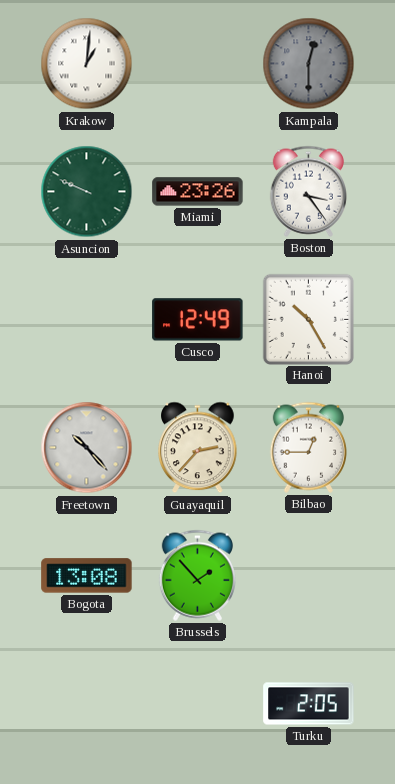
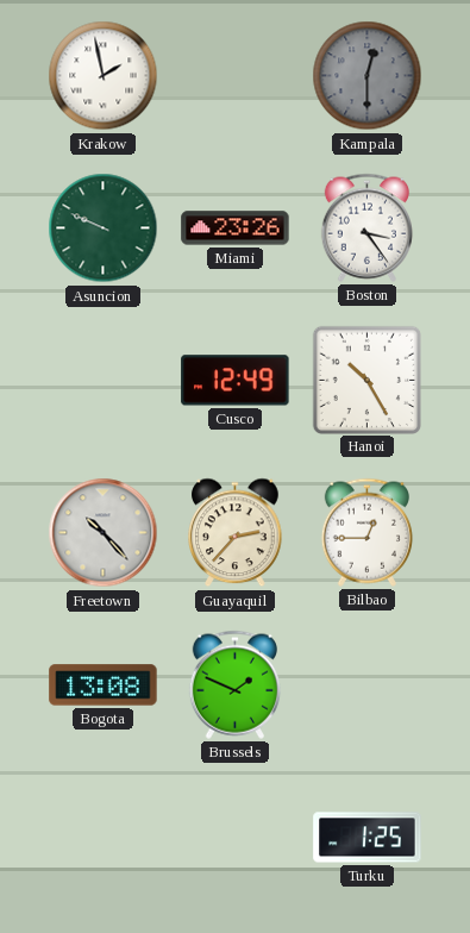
Krakow: 1:01 -> 1:58 (104, 76)
Brussels: 1:53 -> 1:49 (234, 684)
Turku: 2:05 -> 1:25 (368, 838)
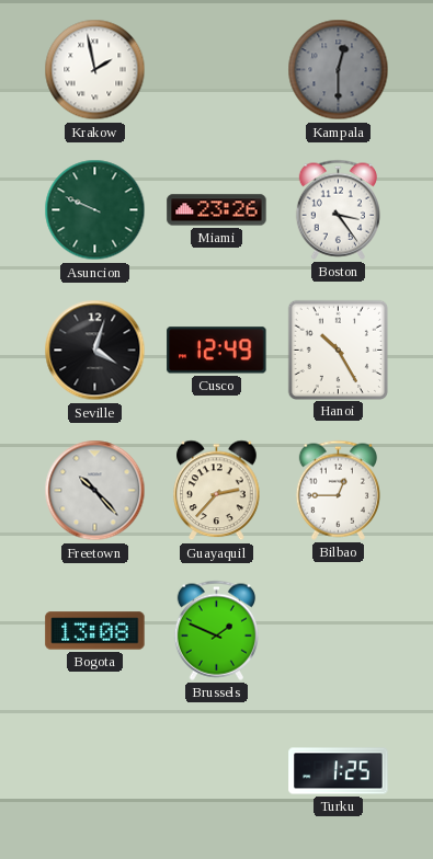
Seville: none -> 4:03 (95, 351)
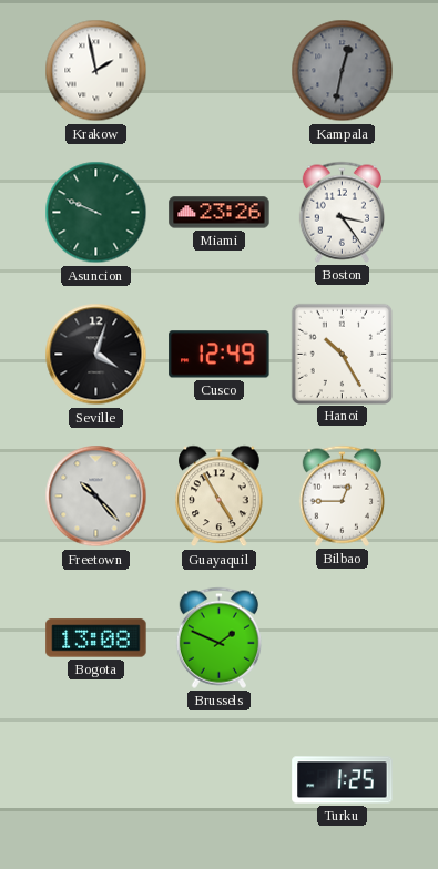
Kampala: 12:30 -> 12:32 (343, 71)
Guayaquil: 2:37 -> 4:55 (220, 497)
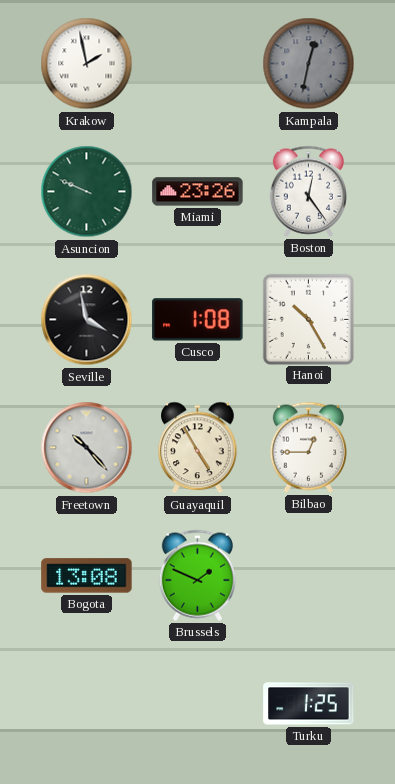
Boston: 3:24 -> 12:24 (308, 191)
Seville: 4:03 -> 3:58 (87, 320)
Cusco: 12:49 -> 1:08 (198, 320)
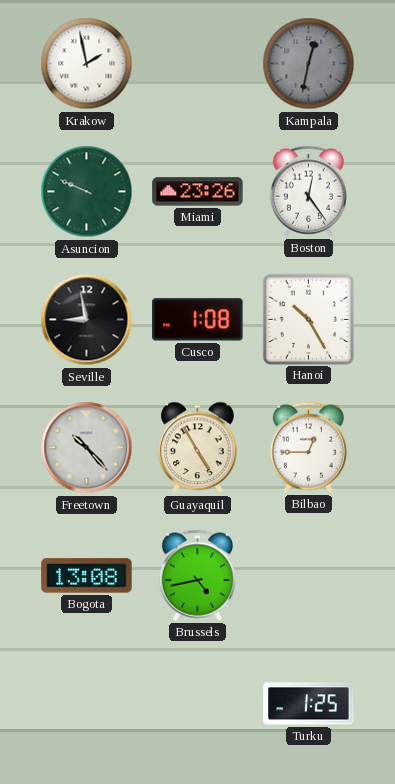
Seville: 3:58 -> 8:58 (87, 320)
Brussels: 1:49 -> 4:43 (197, 575)
